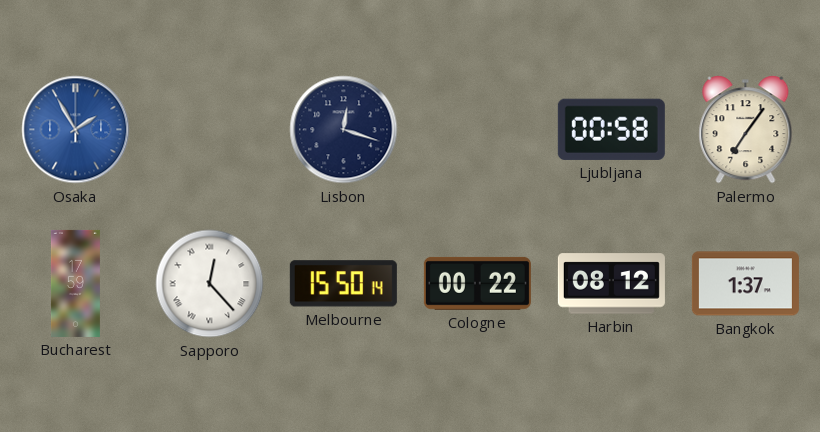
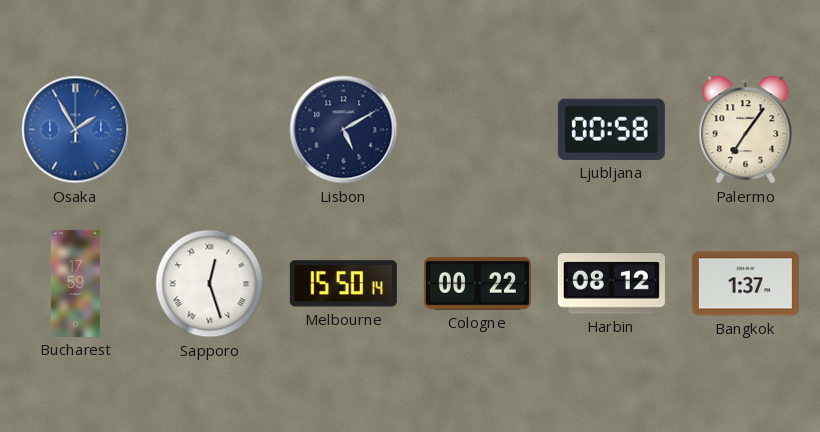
Lisbon: 12:18 -> 5:10 (344, 130)
Sapporo: 12:23 -> 12:27 (210, 284)
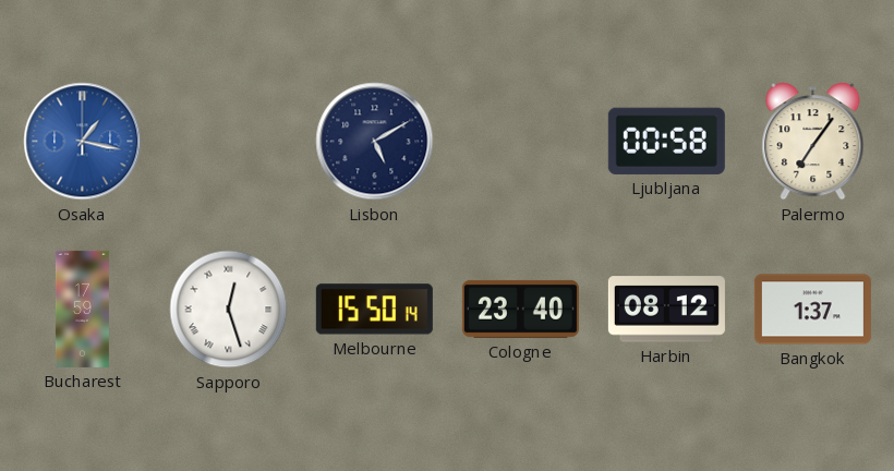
Osaka: 1:55 -> 1:17 (83, 142)
Cologne: 00:22 -> 23:40 (520, 309)
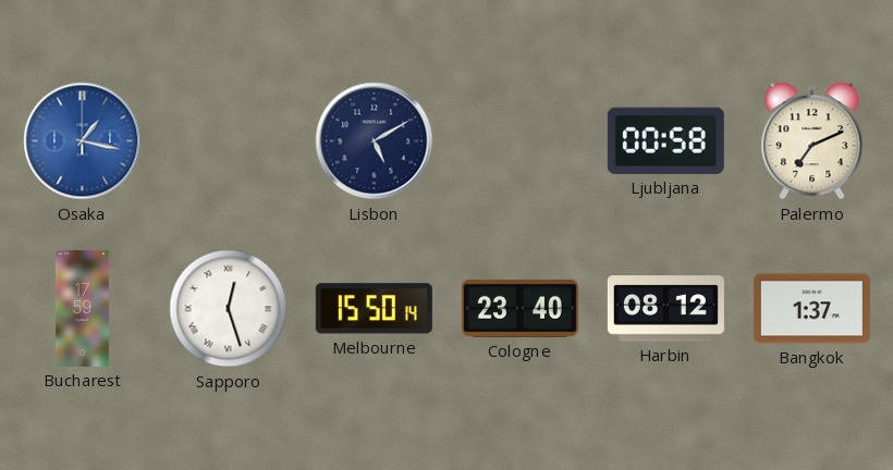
Palermo: 7:06 -> 7:11 (812, 141)
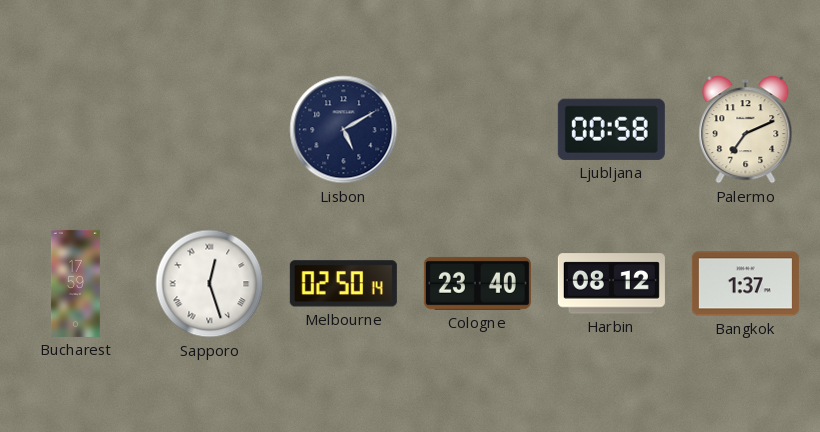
Osaka: 1:17 -> none (83, 141)
Melbourne: 15:50 -> 02:50 (343, 284)
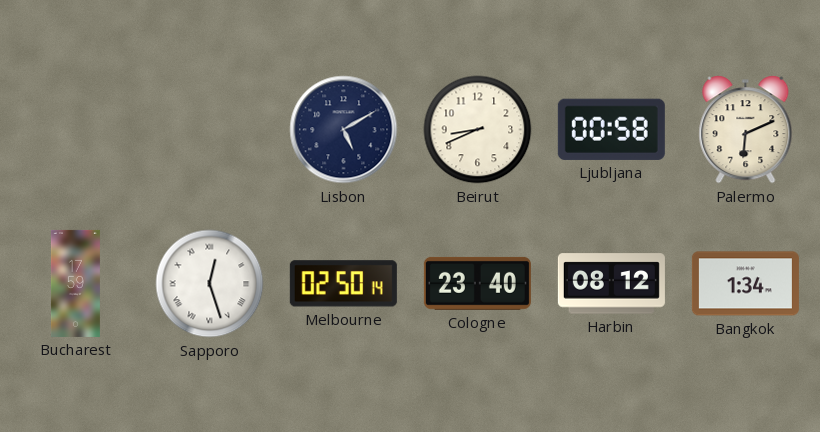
Beirut: none -> 8:41 (478, 130)
Palermo: 7:11 -> 6:11 (746, 130)
Bangkok: 1:37 -> 1:34 (745, 284)
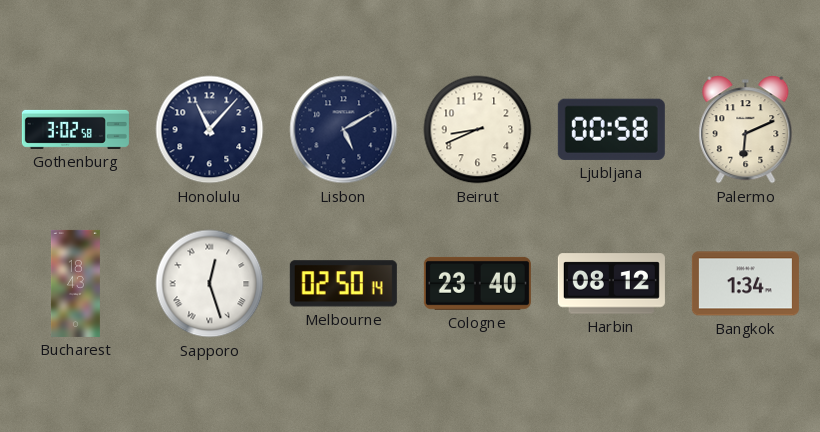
Gothenburg: none -> 3:02 (75, 129)
Honolulu: none -> 11:07 (210, 130)
Bucharest: 17:59 -> 18:43 (75, 283)
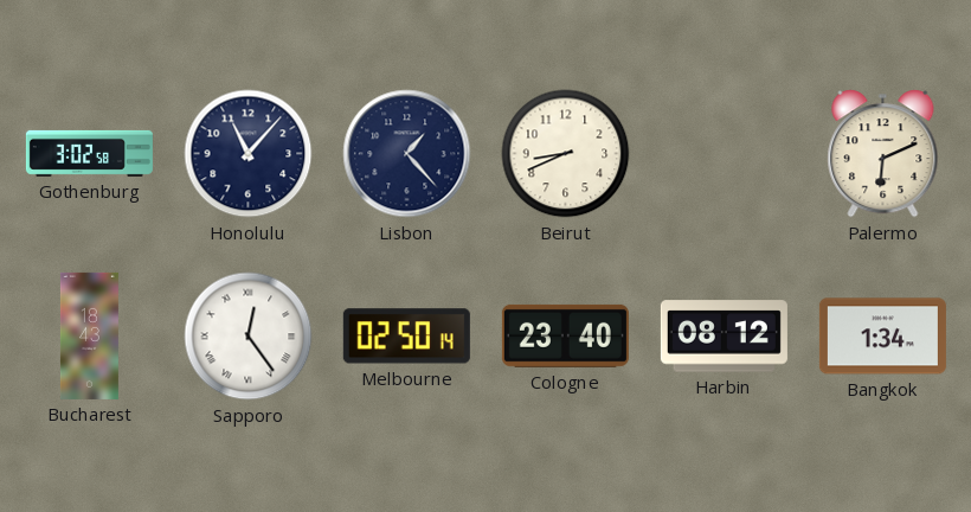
Lisbon: 5:10 -> 1:23 (407, 154)
Ljubljana: 00:58 -> none (611, 129)
Sapporo: 12:27 -> 12:24 (249, 337)
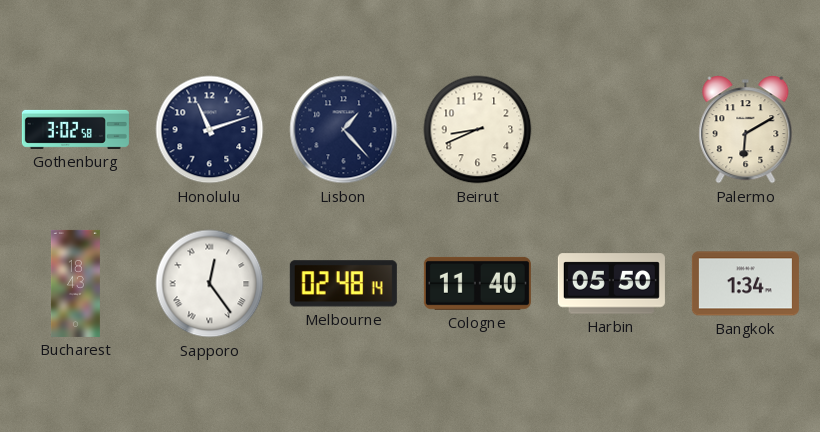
Honolulu: 11:07 -> 11:12 (210, 130)
Palermo: 6:11 -> 6:10 (746, 130)
Melbourne: 02:50 -> 02:48 (343, 284)
Cologne: 23:40 -> 11:40 (477, 283)
Harbin: 08:12 -> 05:50 (611, 284)
